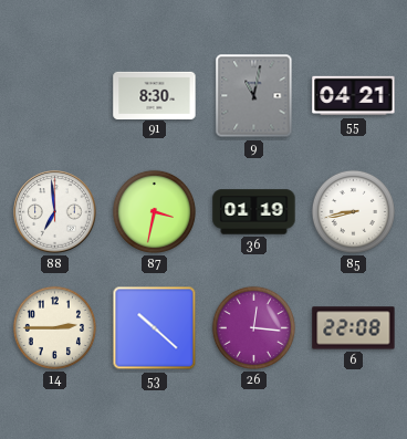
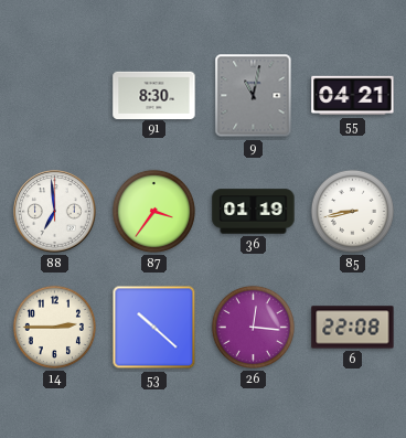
87: 3:32 -> 3:36 (153, 211)
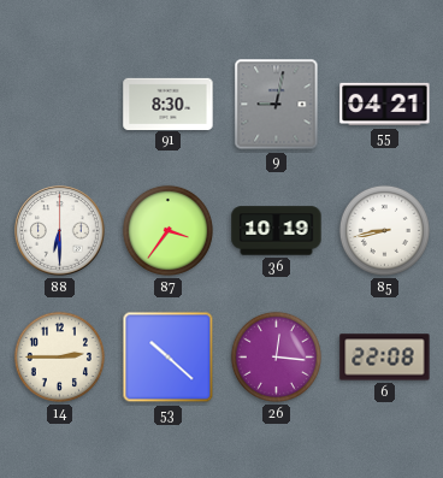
9: 11:02 -> 9:02 (277, 105)
88: 6:59 -> 6:30 (60, 231)
36: 01:19 -> 10:19 (277, 231)
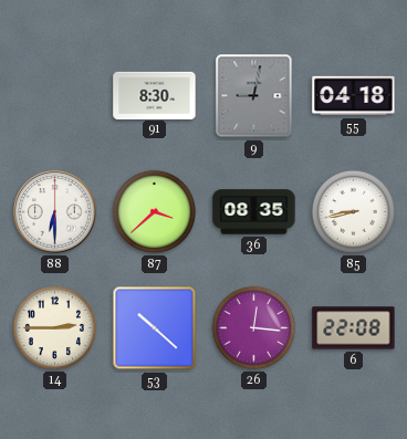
55: 04:21 -> 04:18 (354, 96)
87: 3:36 -> 3:38 (154, 211)
36: 10:19 -> 08:35 (254, 212)
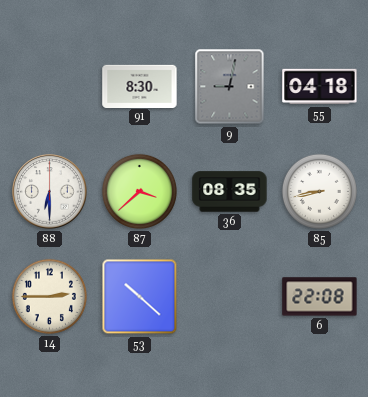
26: 12:16 -> none (253, 327)
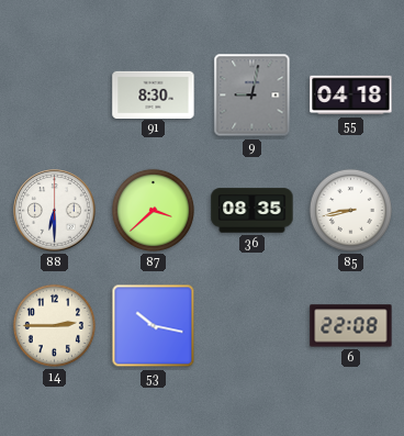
53: 10:22 -> 10:17 (154, 326)
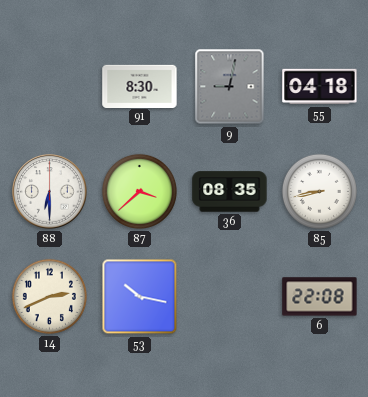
14: 2:45 -> 2:41 (49, 296)
